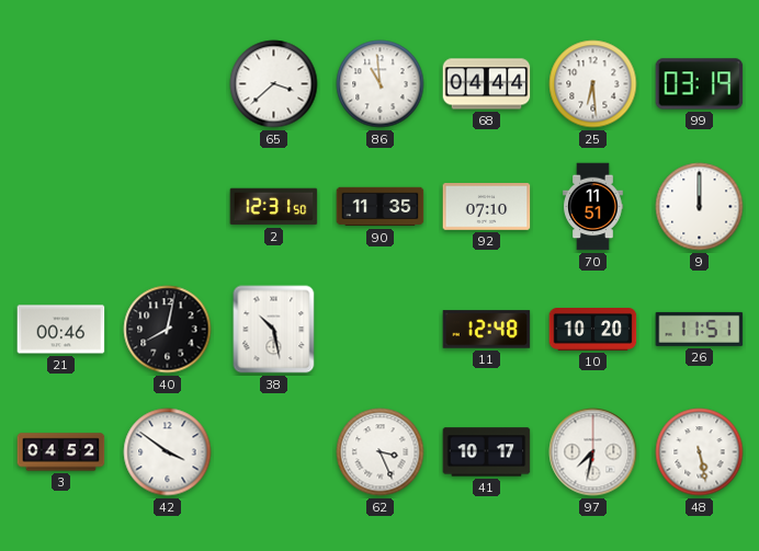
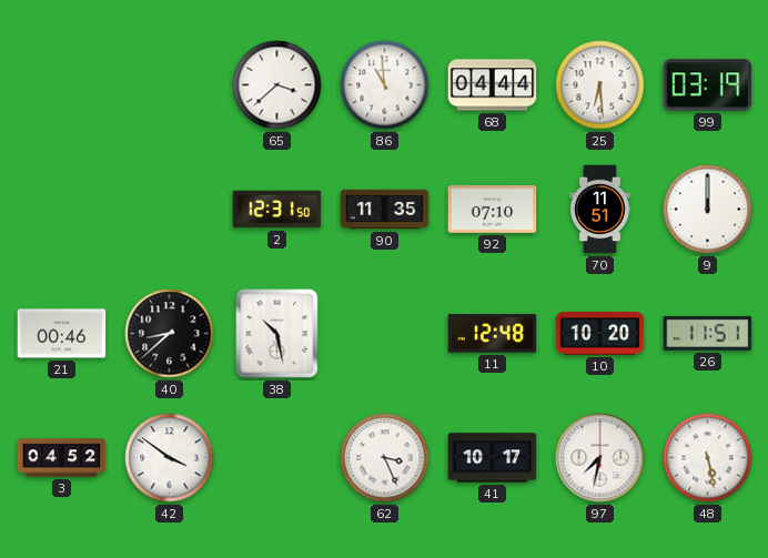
40: 8:02 -> 8:38 (170, 334)
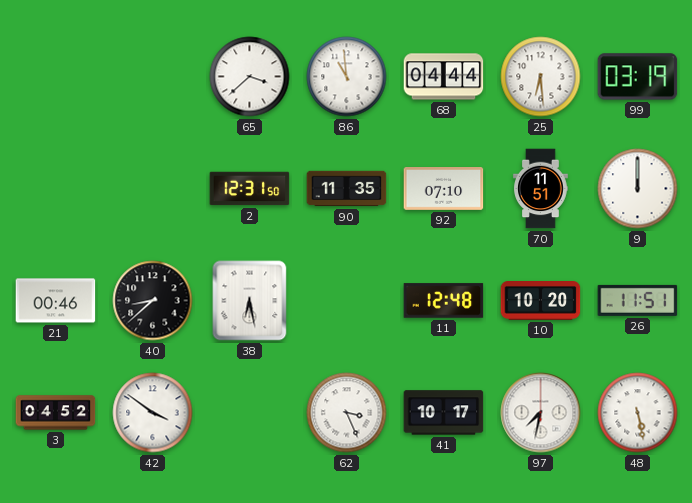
38: 10:28 -> 6:28 (250, 301)
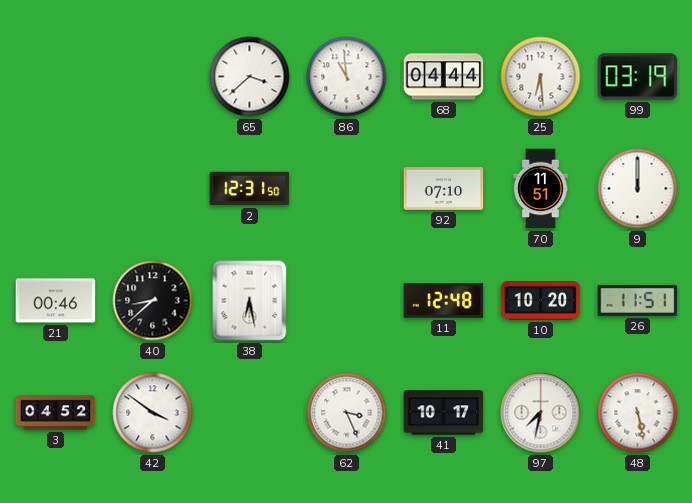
90: 11:35 -> none (347, 189)
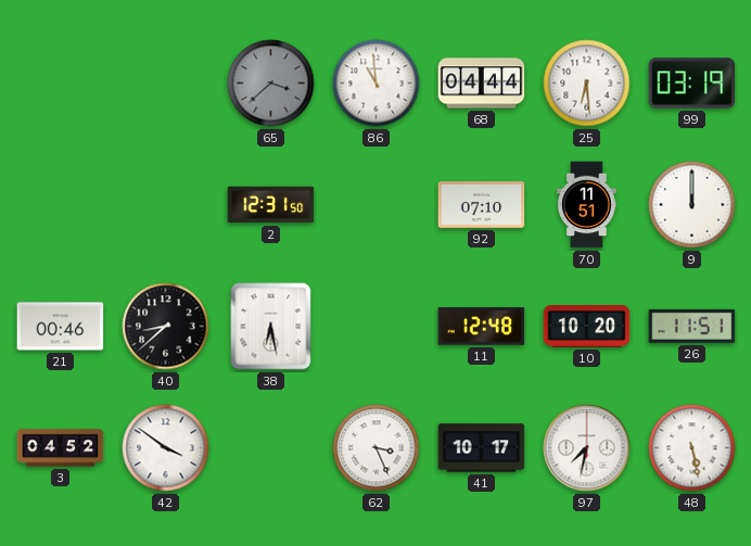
65 dial: white -> grey (271, 84)
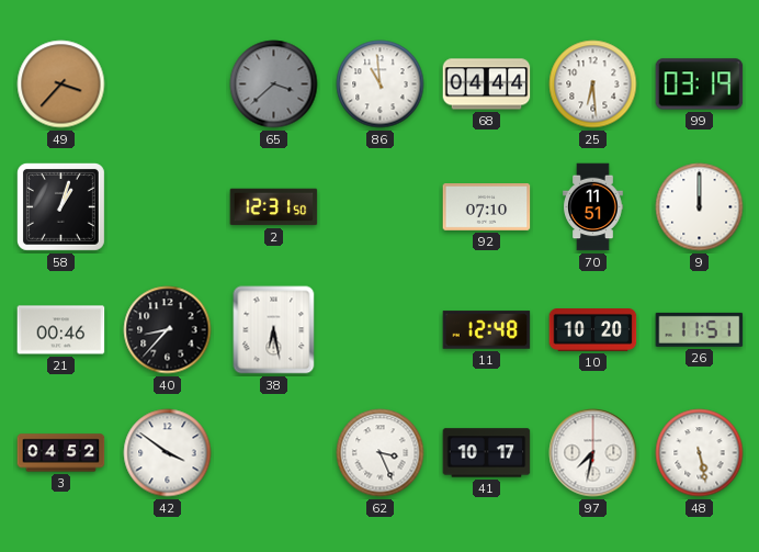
49: none -> 3:37 (61, 85)
58: none -> 1:03 (60, 206)
40: 8:38 -> 8:37 (168, 330)
